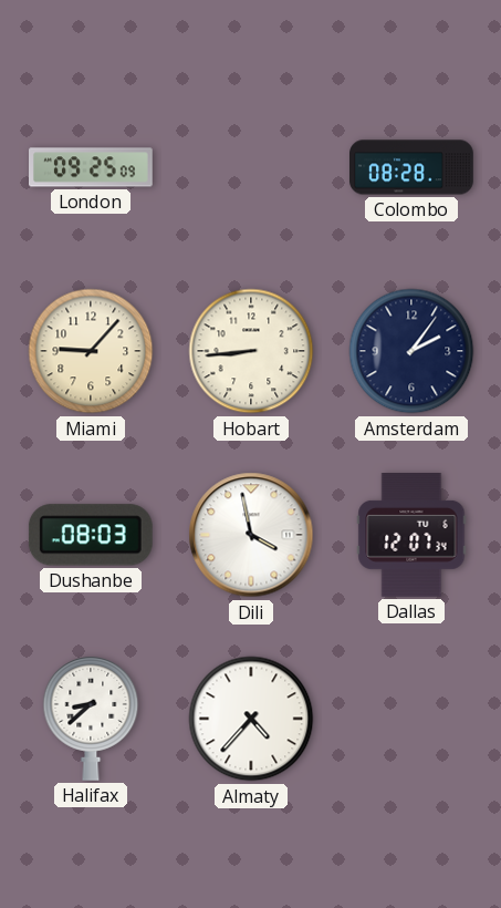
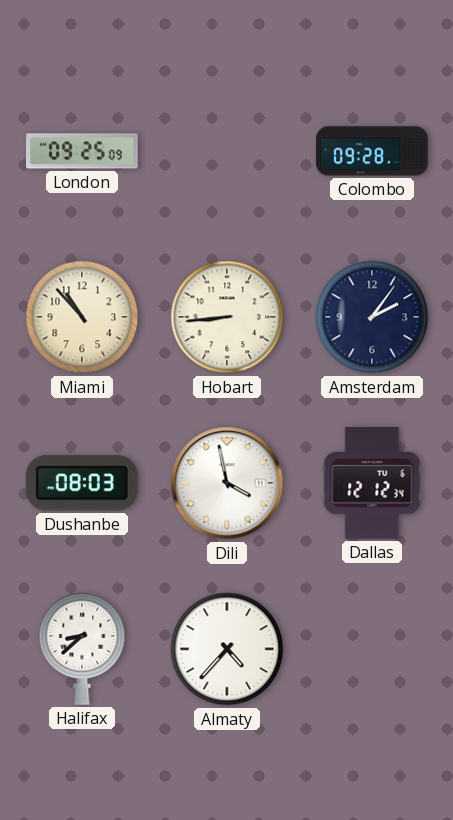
Colombo: 08:28 -> 09:28 (373, 151)
Miami: 9:07 -> 10:53 (82, 317)
Dallas: 12:07 -> 12:12 (372, 484)
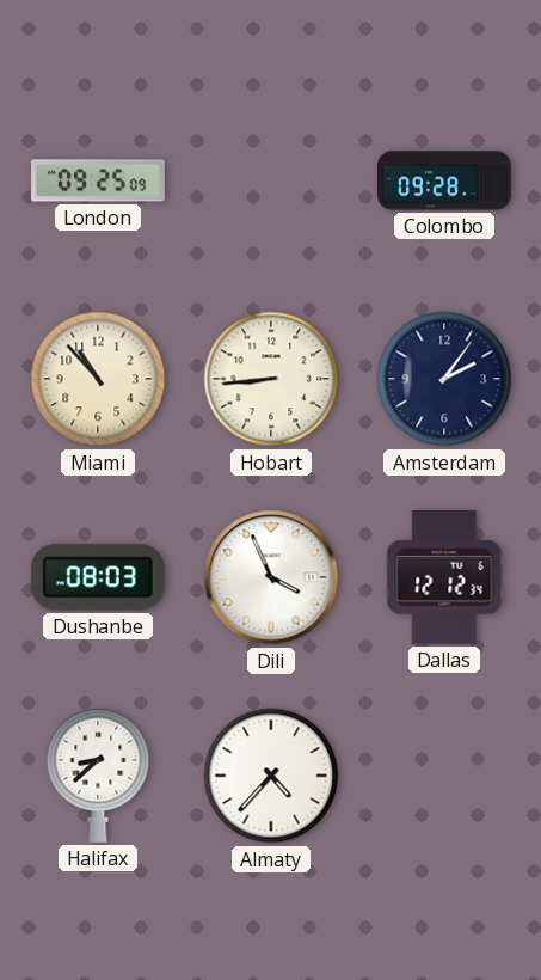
Dili: 3:58 -> 3:56 (271, 577)
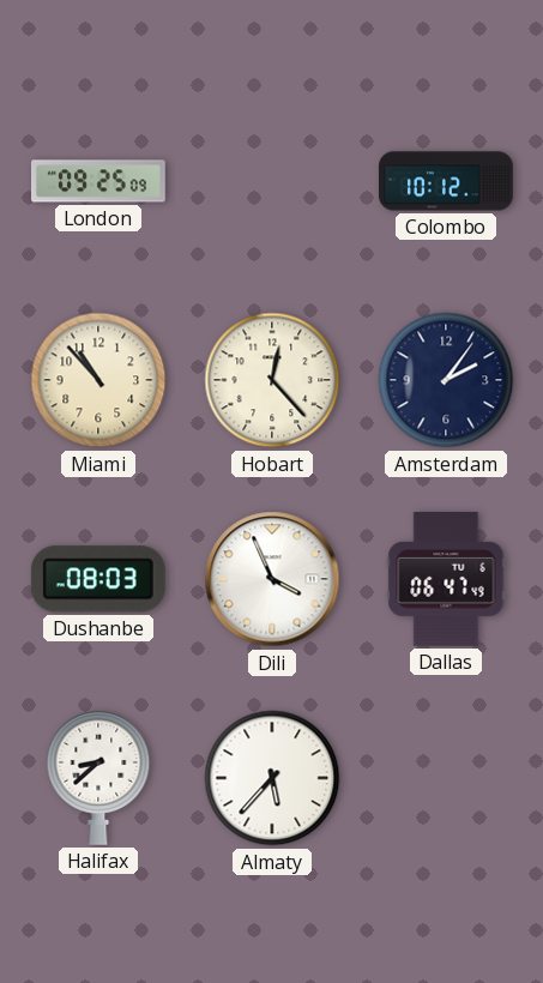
Colombo: 09:28 -> 10:12 (447, 181)
Hobart: 8:44 -> 12:23 (272, 380)
Dallas: 12:12 -> 06:47 (446, 580)
Almaty: 4:37 -> 5:37 (272, 778)
